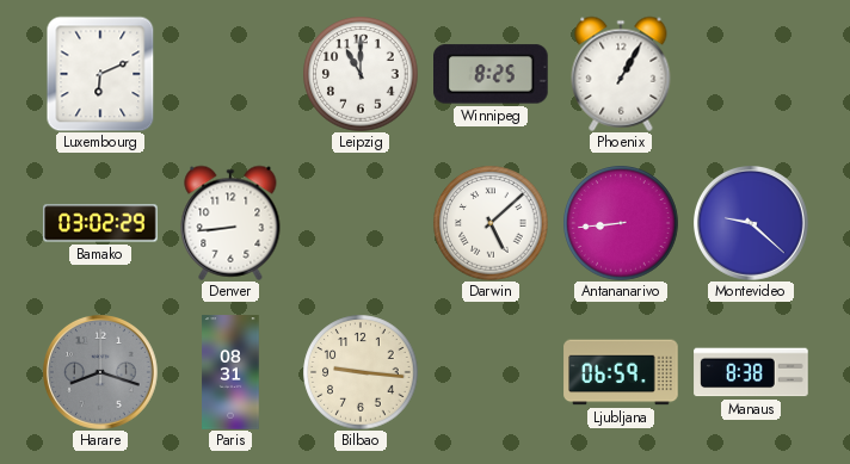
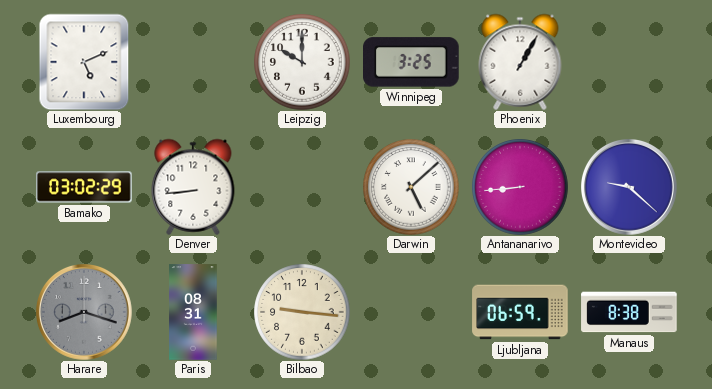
Luxembourg: 6:11 -> 5:11 (84, 62)
Leipzig: 11:00 -> 10:00 (302, 62)
Winnipeg: 8:25 -> 3:25 (412, 62)
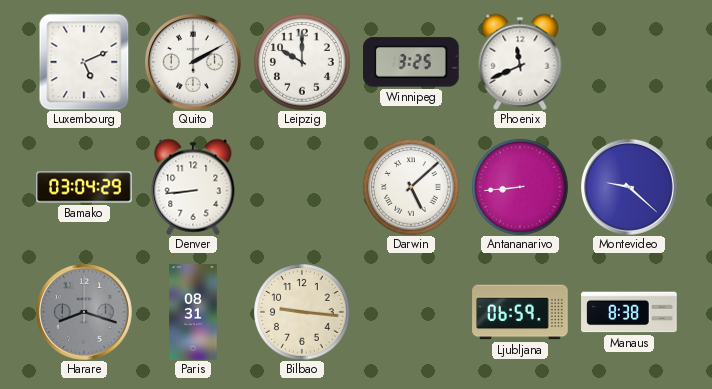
Quito: none -> 2:10 (194, 63)
Phoenix: 1:05 -> 11:41 (520, 62)
Bamako: 03:02 -> 03:04 (84, 187)
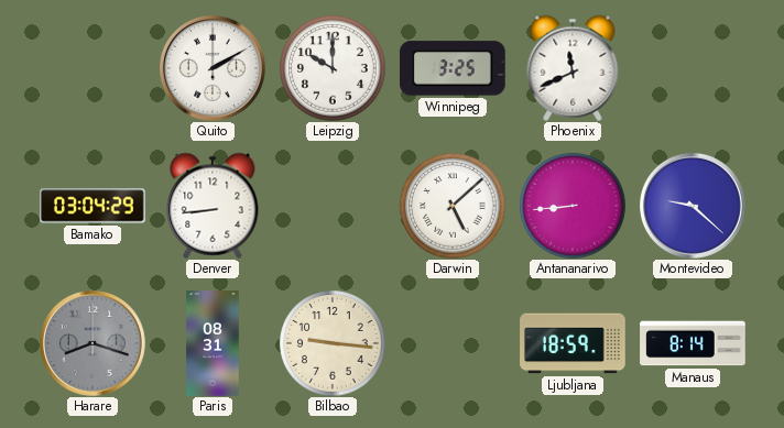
Luxembourg: 5:11 -> none (84, 62)
Ljubljana: 06:59 -> 18:59 (573, 343)
Manaus: 8:38 -> 8:14 (693, 343)
